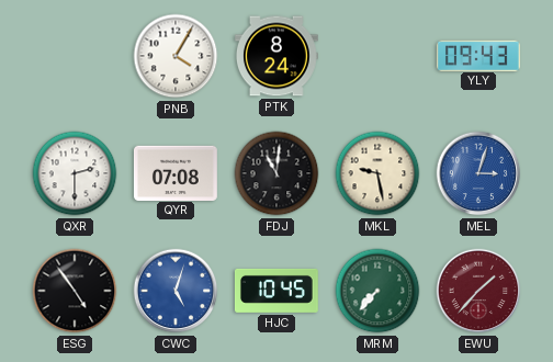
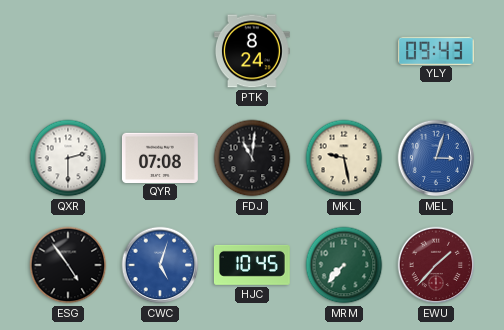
PNB: 4:05 -> none (176, 56)
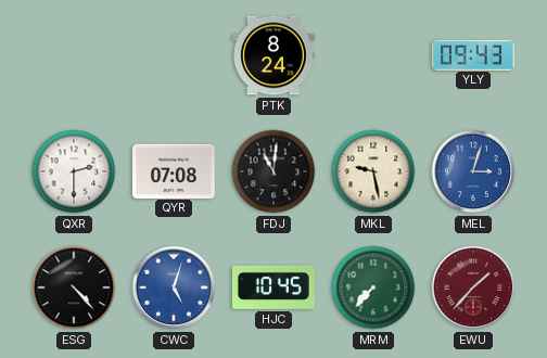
ESG: 4:54 -> 4:23 (74, 287)
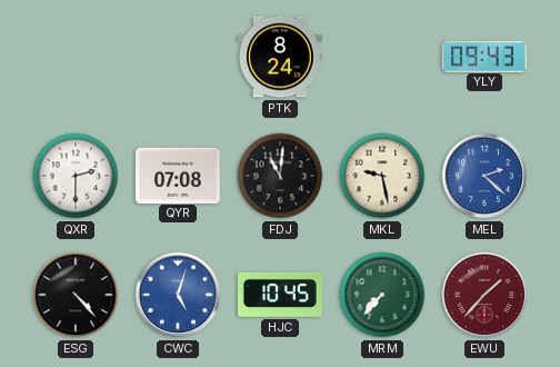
MEL: 3:03 -> 2:22 (484, 176)
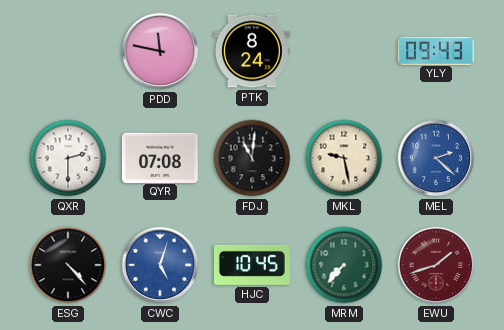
PDD: none -> 11:47 (160, 51)
EWU: 1:37 -> 1:42 (436, 265)
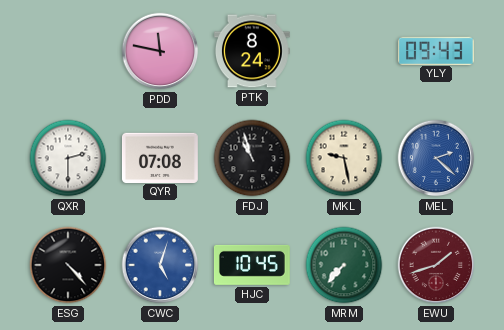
FDJ: 11:01 -> 10:57 (252, 158)
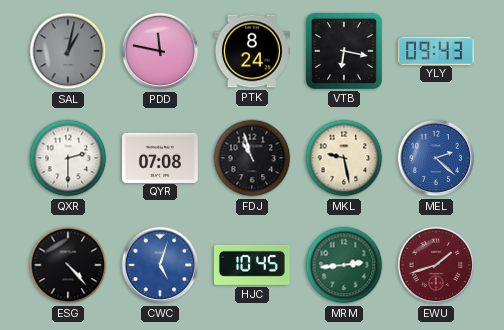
SAL: none -> 1:02 (68, 51)
VTB: none -> 6:17 (344, 51)
MRM: 7:37 -> 2:44 (344, 265)
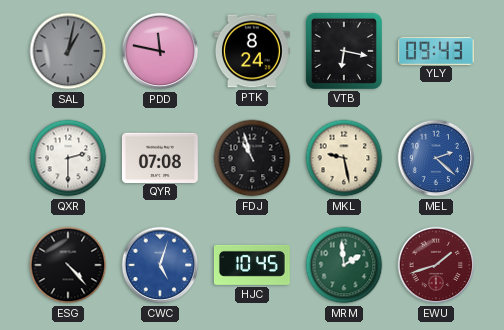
MRM: 2:44 -> 1:59 (344, 265)
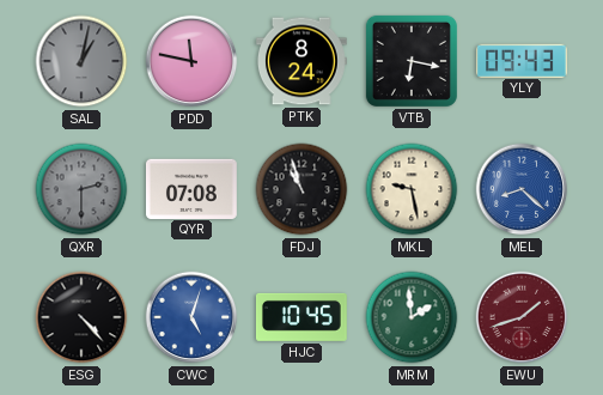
QXR dial: white -> grey (81, 189)
MEL: 2:22 -> 8:22 (522, 189)
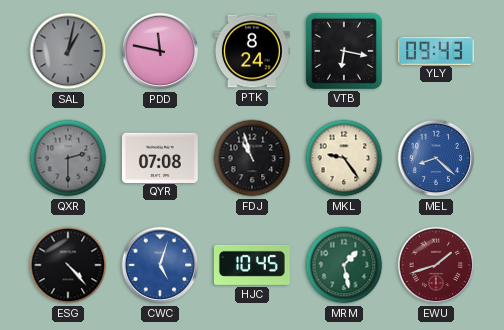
MKL: 9:28 -> 9:24 (344, 158)
MRM: 1:59 -> 1:28 (344, 265)
